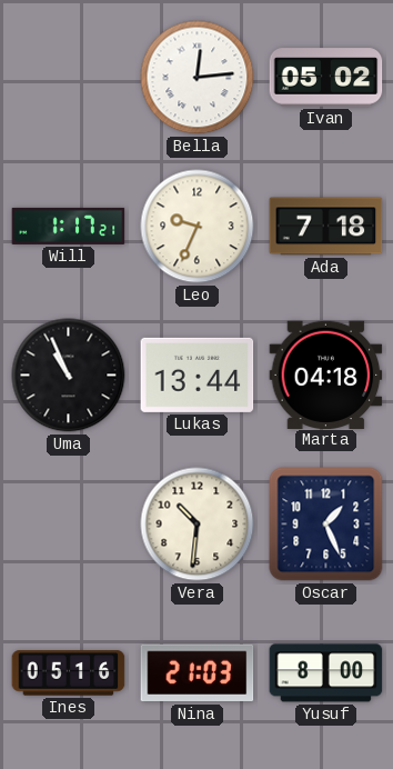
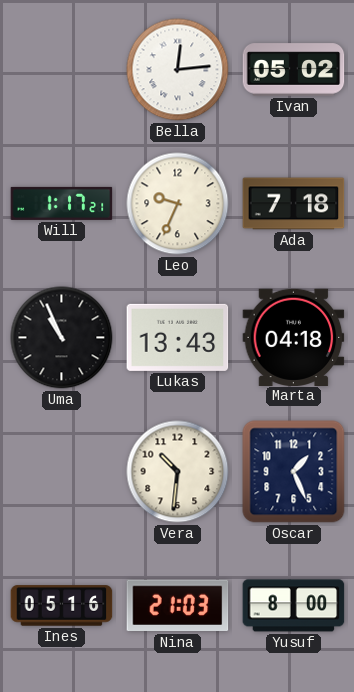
Lukas: 13:44 -> 13:43 (178, 337)
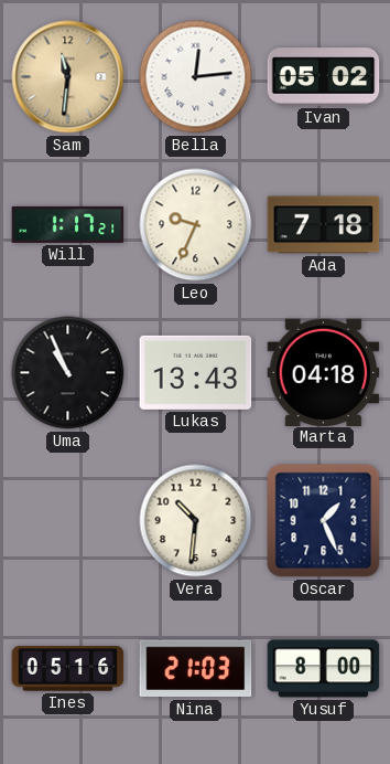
Sam: none -> 11:31 (68, 77)
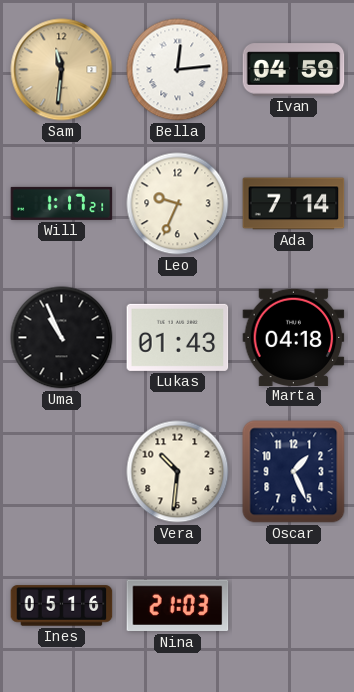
Ivan: 05:02 -> 04:59 (294, 70)
Ada: 7:18 -> 7:14 (294, 204)
Lukas: 13:43 -> 01:43 (178, 337)
Yusuf: 8:00 -> none (324, 669)
